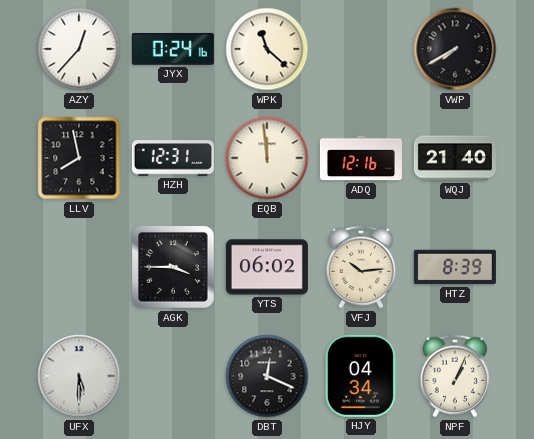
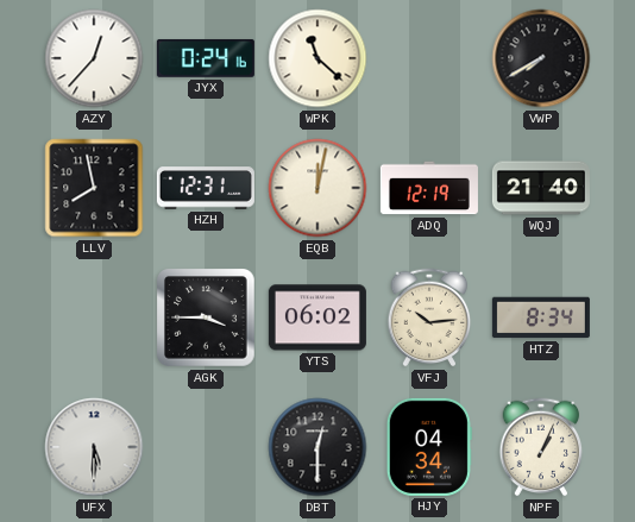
EQB: 11:59 -> 12:02 (317, 188)
ADQ: 12:16 -> 12:19 (429, 188)
HTZ: 8:39 -> 8:34 (541, 317)
DBT: 12:19 -> 12:30 (317, 447)
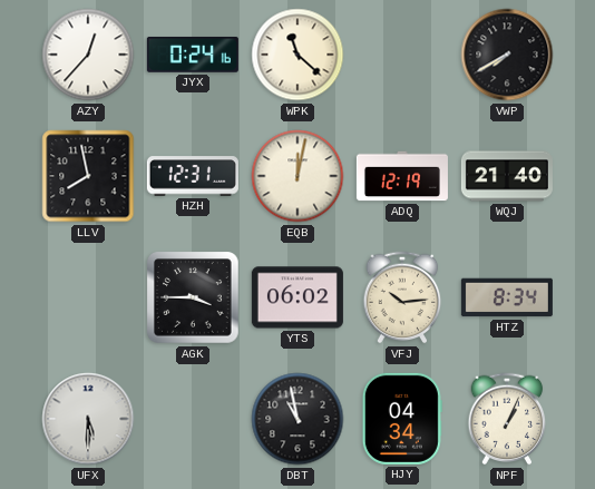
DBT: 12:30 -> 10:58 (297, 419)
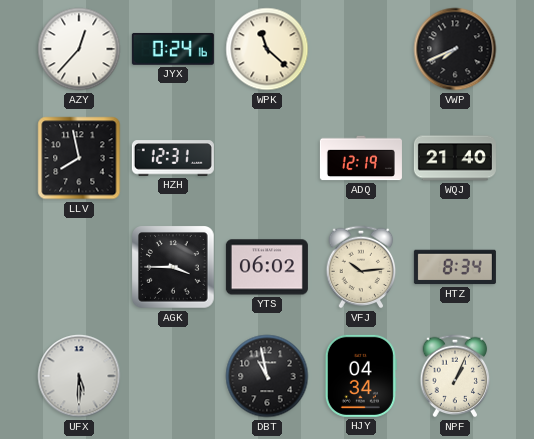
VWP: 7:40 -> 7:41 (455, 49)
EQB: 12:02 -> none (297, 176)
